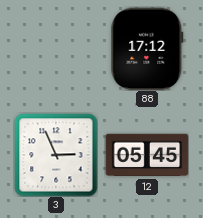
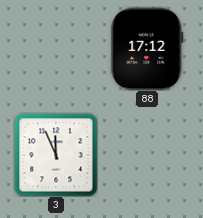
3: 2:56 -> 11:56 (56, 155)
12: 05:45 -> none (147, 155)
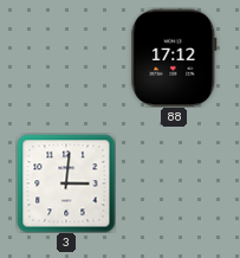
3: 11:56 -> 3:01 (66, 183)
